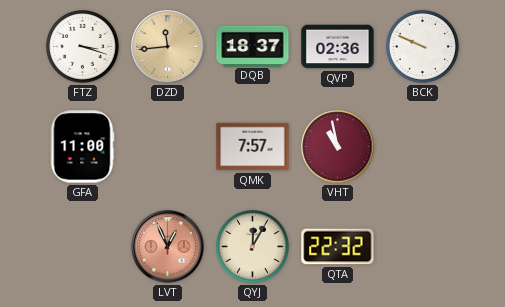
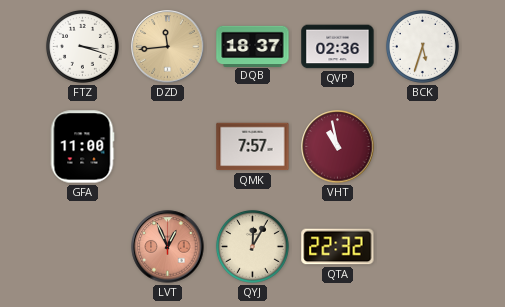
BCK: 9:49 -> 5:33 (422, 46)
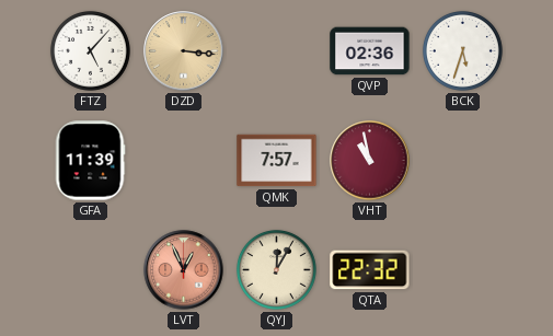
FTZ: 3:18 -> 5:07 (90, 50)
DZD: 11:44 -> 3:16 (184, 51)
DQB: 18:37 -> none (253, 46)
GFA: 11:00 -> 11:39 (90, 161)
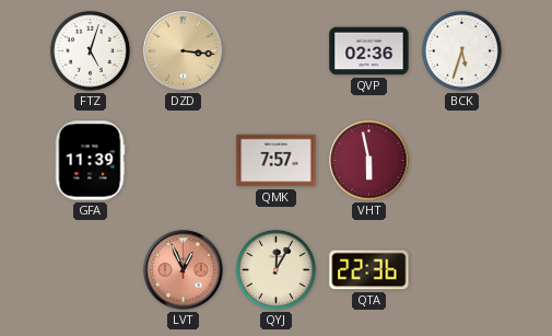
FTZ: 5:07 -> 5:03 (90, 50)
VHT: 10:58 -> 5:58 (369, 161)
QTA: 22:32 -> 22:36 (369, 270)
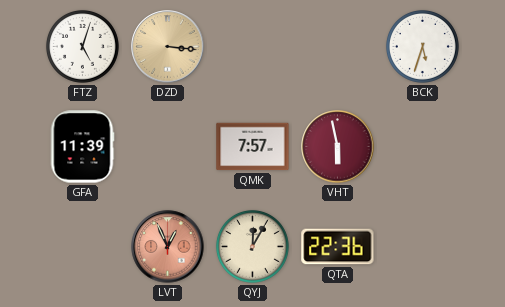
QVP: 02:36 -> none (369, 51)
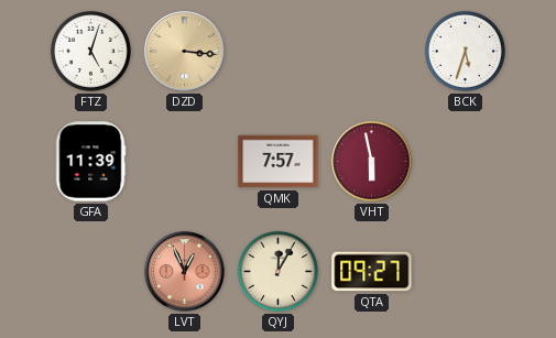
QTA: 22:36 -> 09:27 (372, 272)
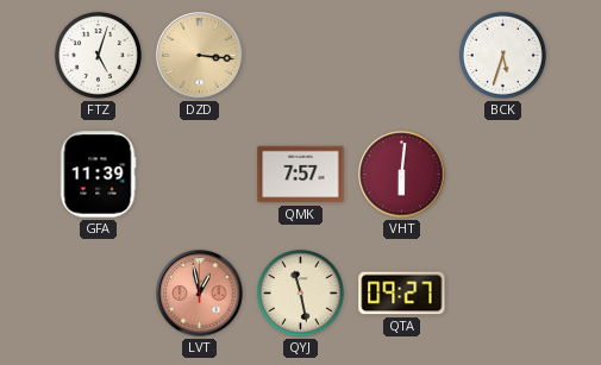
VHT: 5:58 -> 6:01 (402, 175)
LVT: 12:56 -> 12:58 (200, 294)
QYJ: 12:05 -> 11:28 (300, 292)
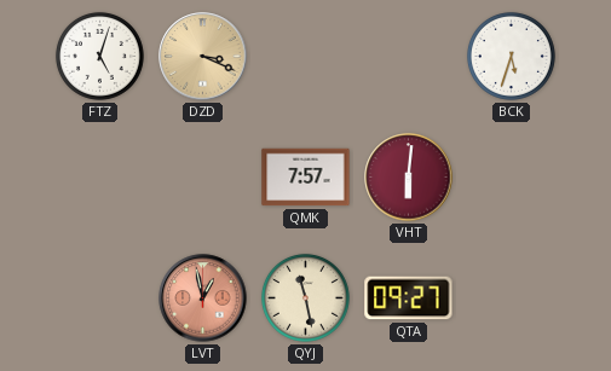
DZD: 3:16 -> 3:19 (203, 57)
GFA: 11:39 -> none (98, 175)
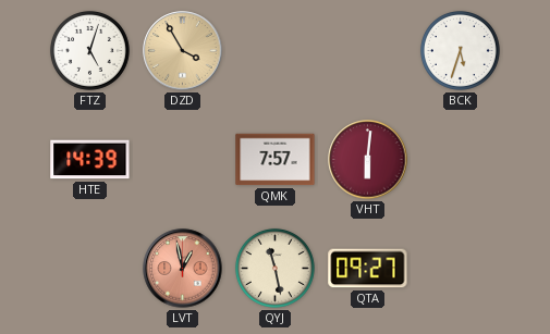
DZD: 3:19 -> 3:55 (183, 51)
HTE: none -> 14:39 (90, 160)
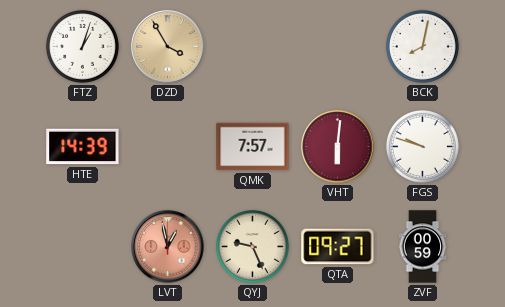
FTZ: 5:03 -> 1:03 (82, 46)
BCK: 5:33 -> 8:02 (422, 46)
FGS: none -> 9:48 (422, 146)
QYJ: 11:28 -> 9:26 (252, 246)
ZVF: none -> 00:59 (423, 247)
